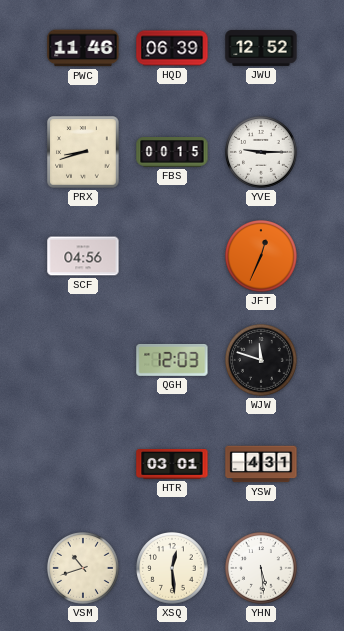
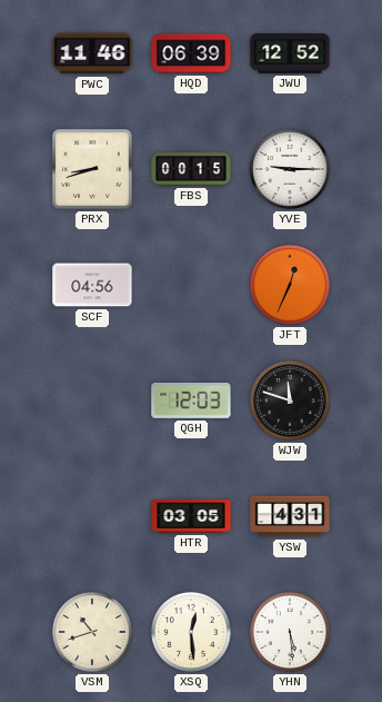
HTR: 03:01 -> 03:05 (191, 517)
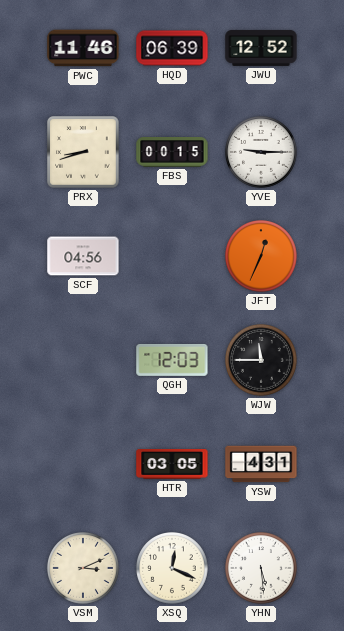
WJW: 11:48 -> 11:45 (262, 361)
VSM: 10:42 -> 3:11 (84, 569)
XSQ: 12:29 -> 12:19 (173, 569)
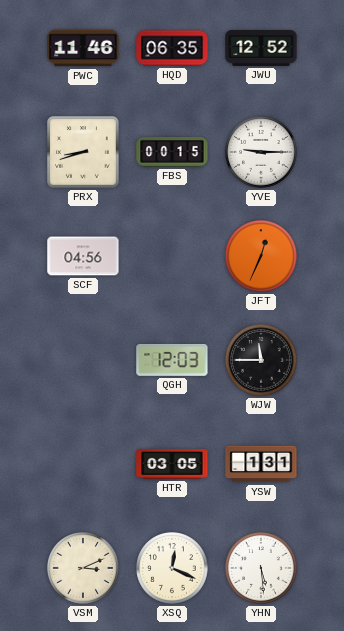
HQD: 06:39 -> 06:35 (172, 48)
YSW: 4:31 -> 1:31 (261, 464)
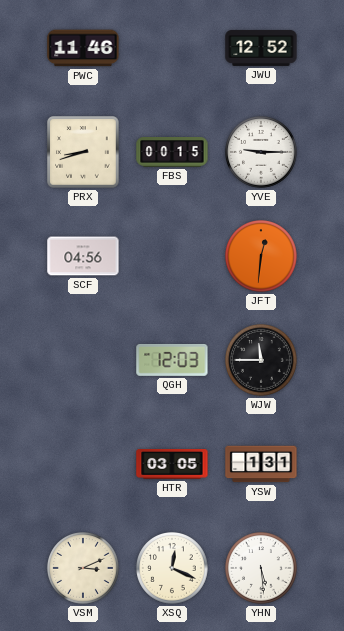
HQD: 06:35 -> none (172, 48)
JFT: 12:34 -> 12:31 (262, 257)
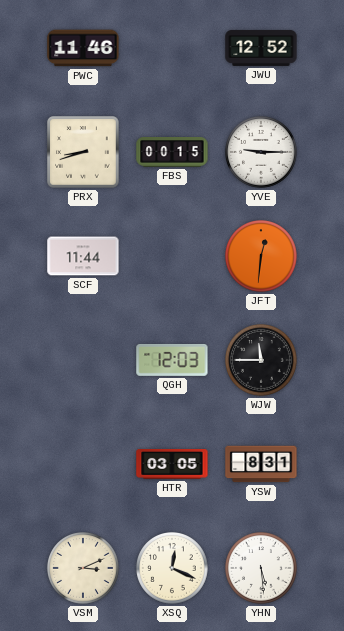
SCF: 04:56 -> 11:44 (83, 256)
YSW: 1:31 -> 8:31 (261, 464)
